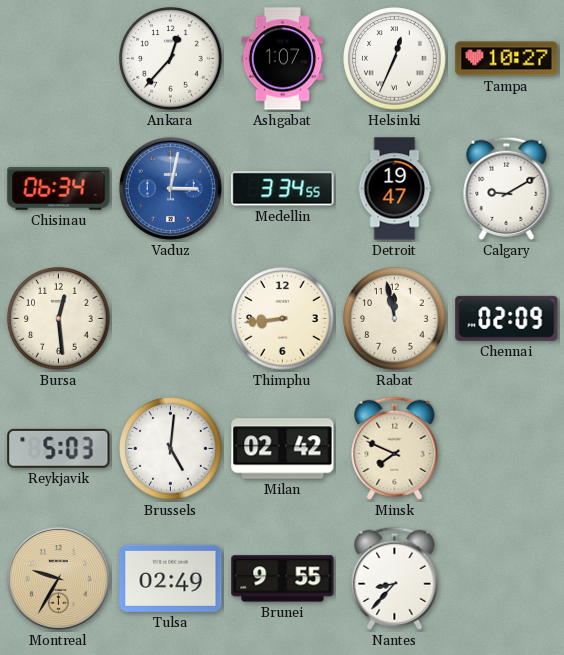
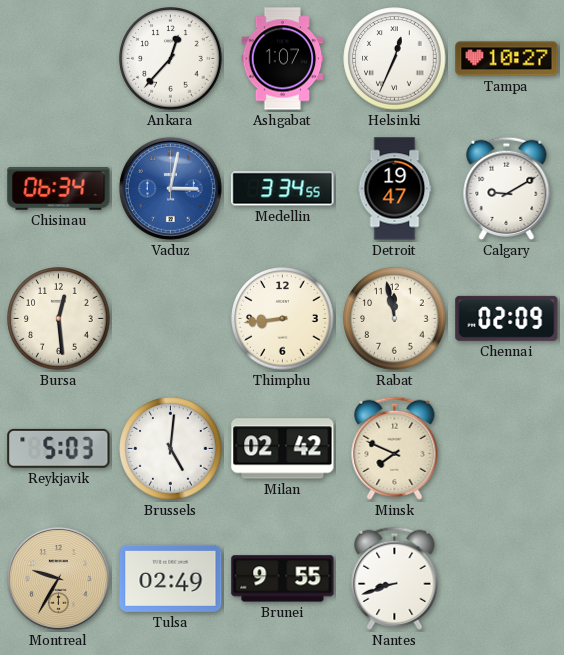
Nantes: 8:37 -> 8:42 (395, 578)
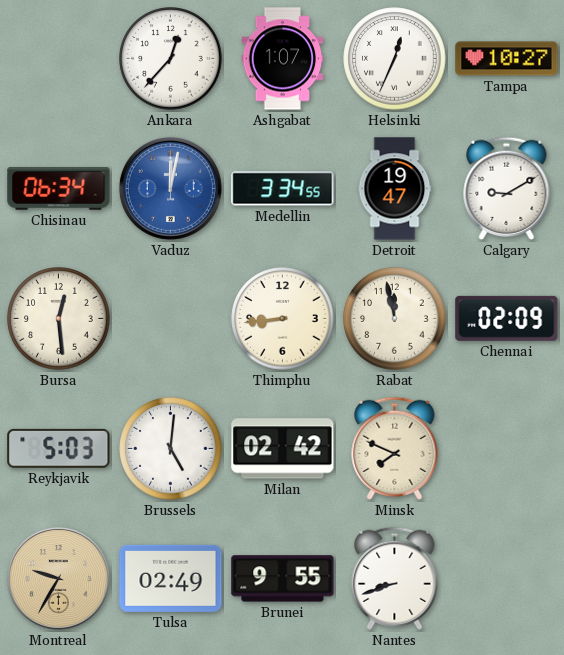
Vaduz: 3:02 -> 12:02 (170, 188)
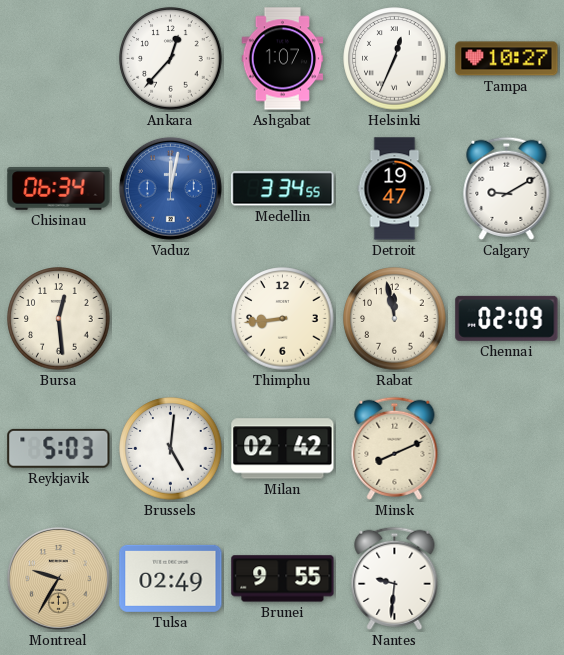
Minsk: 7:49 -> 8:11 (395, 448)
Nantes: 8:42 -> 9:31 (395, 578)
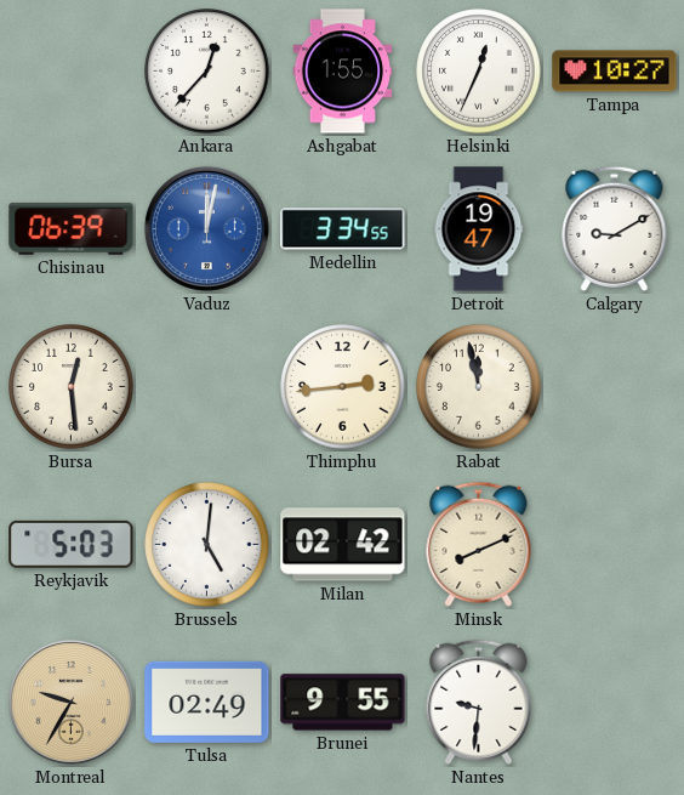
Ashgabat: 1:07 -> 1:55 (343, 72)
Chisinau: 06:34 -> 06:39 (72, 229)
Thimphu: 8:44 -> 2:44 (343, 387)
Chennai: 02:09 -> none (507, 318)
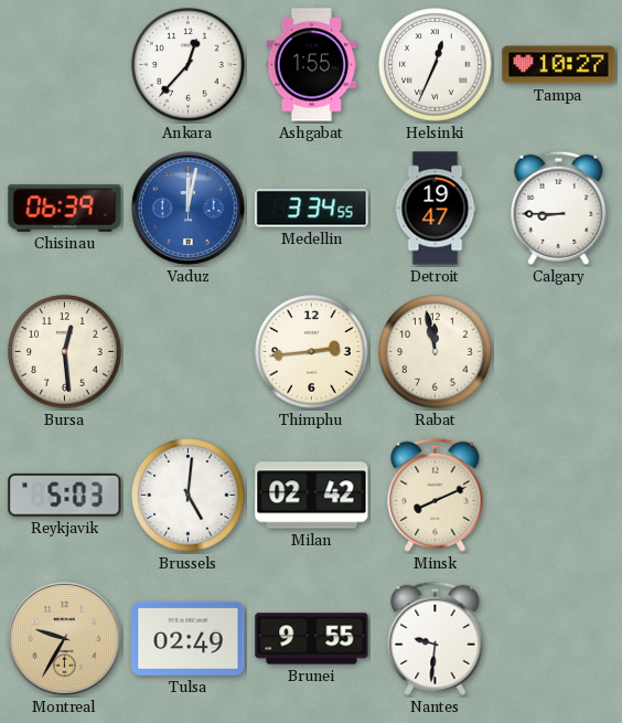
Calgary: 9:10 -> 8:45 (559, 208)
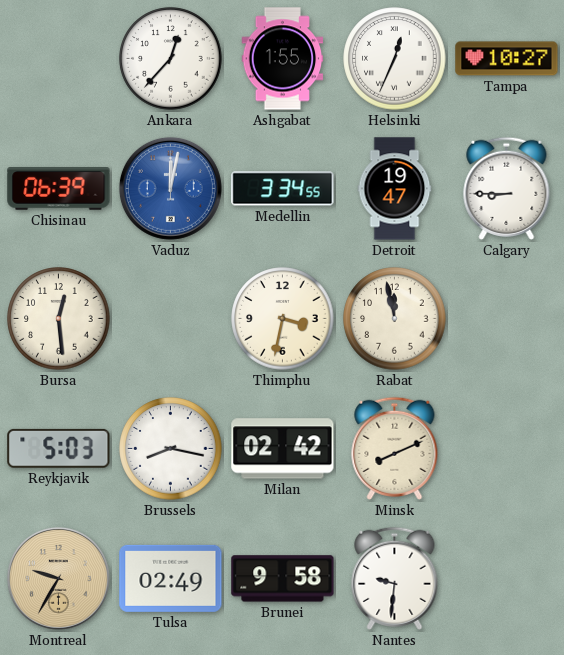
Thimphu: 2:44 -> 3:32 (283, 319)
Brussels: 5:01 -> 8:17 (171, 449)
Brunei: 9:55 -> 9:58 (283, 579)
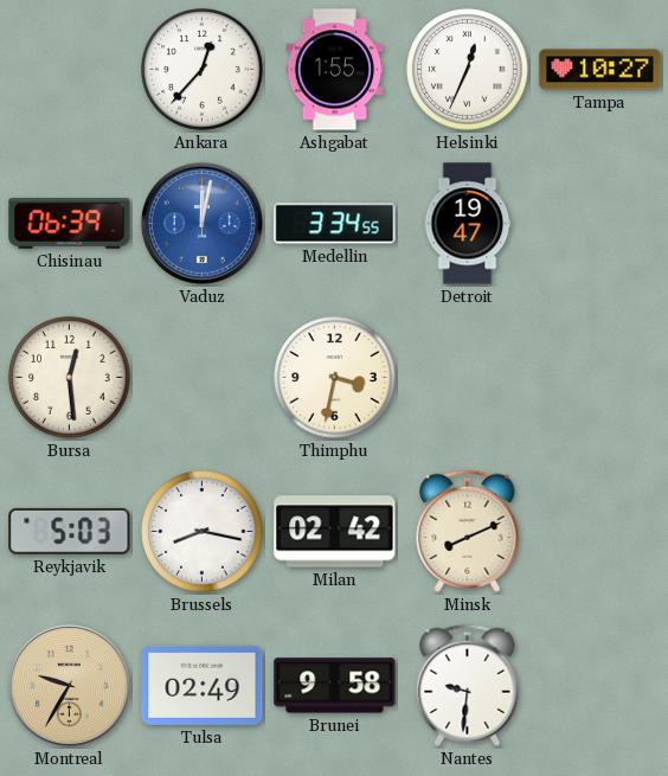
Calgary: 8:45 -> none (507, 188)
Rabat: 11:58 -> none (395, 319)
